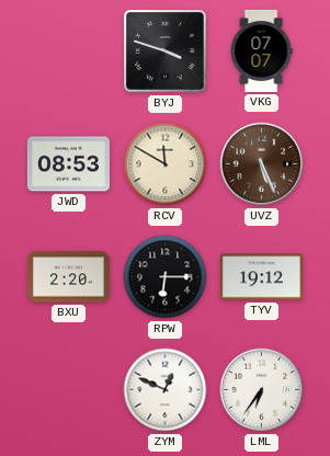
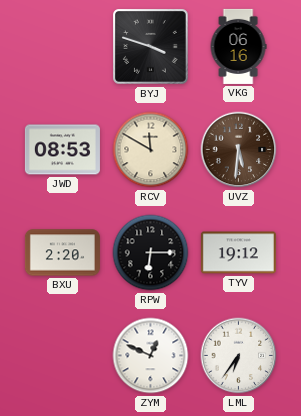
VKG: 07:07 -> 06:16 (238, 46)
UVZ: 5:26 -> 5:31 (239, 150)
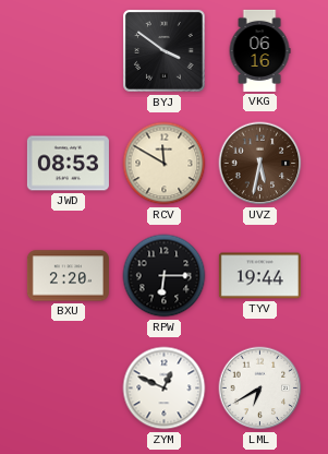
BYJ: 3:48 -> 3:51 (165, 51)
UVZ: 5:31 -> 5:32 (260, 164)
TYV: 19:12 -> 19:44 (259, 276)
LML: 6:36 -> 6:40 (260, 389)
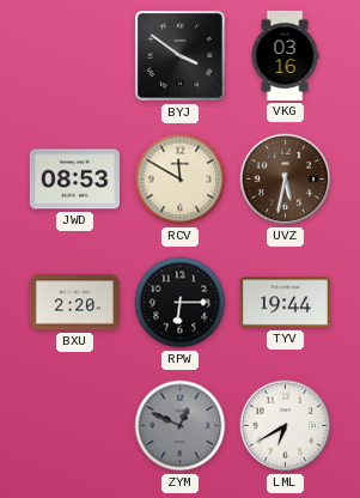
VKG: 06:16 -> 03:16 (285, 55)
ZYM dial: white -> grey (181, 426)
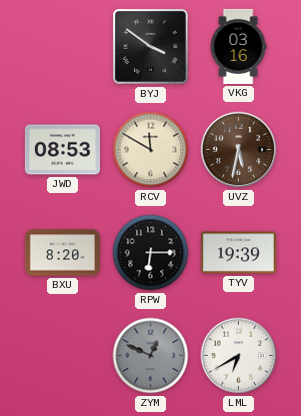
BXU: 2:20 -> 8:20 (62, 253)
TYV: 19:44 -> 19:39 (238, 253)
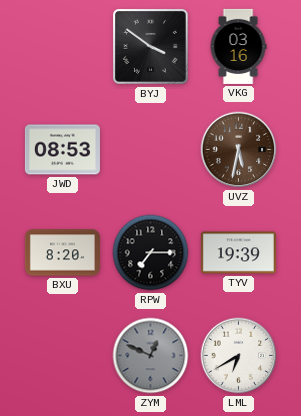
RCV: 11:50 -> none (151, 150)
RPW: 6:15 -> 7:15 (151, 253)
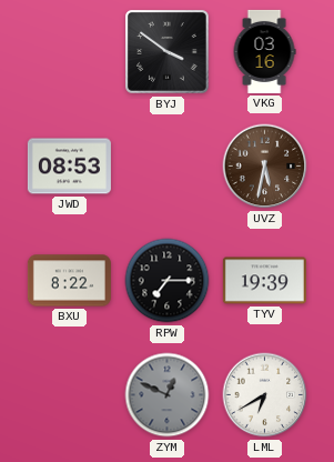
BXU: 8:20 -> 8:22 (69, 281)
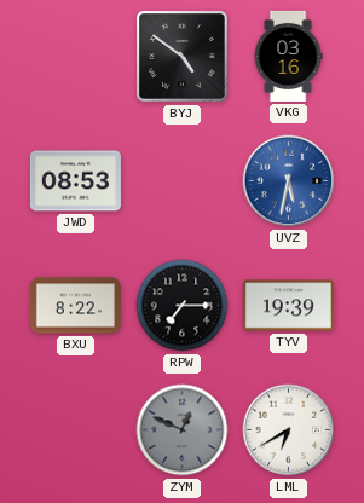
BYJ: 3:51 -> 4:51 (183, 57)
UVZ dial: brown -> blue (289, 181)
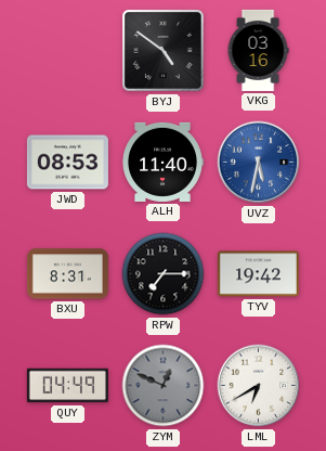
ALH: none -> 11:40 (164, 162)
BXU: 8:22 -> 8:31 (67, 274)
TYV: 19:39 -> 19:42 (258, 274)
QUY: none -> 04:49 (67, 386)
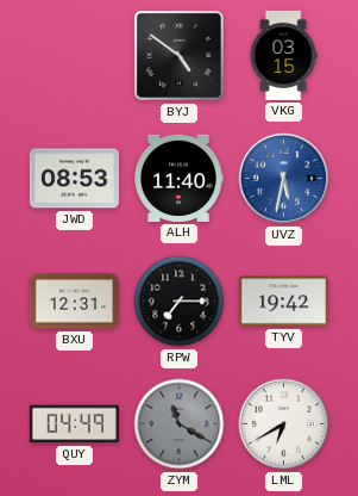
VKG: 03:16 -> 03:15 (283, 55)
BXU: 8:31 -> 12:31 (74, 302)
ZYM: 12:49 -> 11:20 (180, 424)
